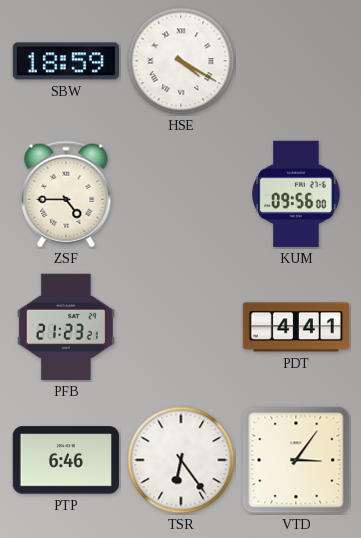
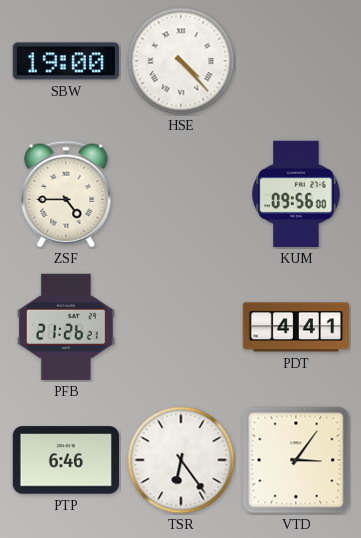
SBW: 18:59 -> 19:00 (65, 61)
HSE: 4:20 -> 4:23 (181, 61)
PFB: 21:23 -> 21:26 (66, 327)
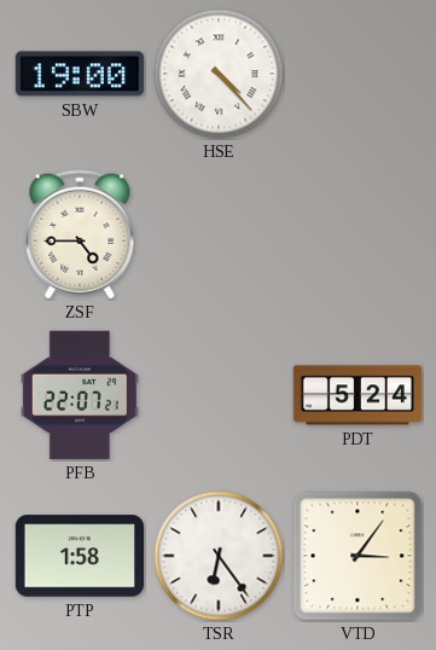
KUM: 09:56 -> none (296, 194)
PFB: 21:26 -> 22:07 (80, 395)
PDT: 4:41 -> 5:24 (356, 395)
PTP: 6:46 -> 1:58 (79, 556)
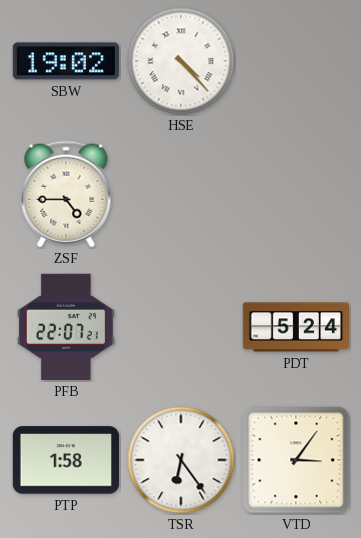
SBW: 19:00 -> 19:02 (65, 61)
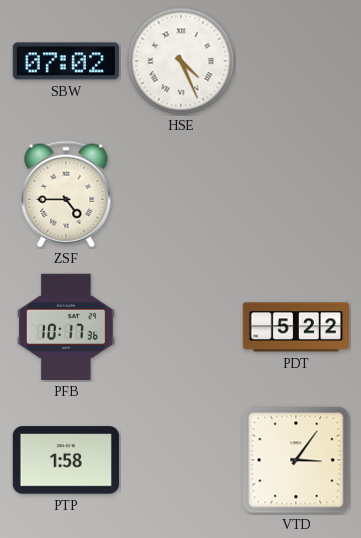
SBW: 19:02 -> 07:02 (65, 61)
HSE: 4:23 -> 4:26 (181, 61)
PFB: 22:07 -> 10:17 (66, 327)
PDT: 5:24 -> 5:22 (295, 327)
TSR: 6:24 -> none (181, 460)
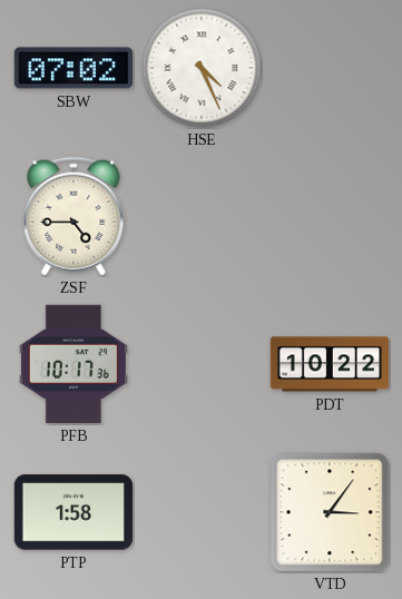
PDT: 5:22 -> 10:22 (329, 364)
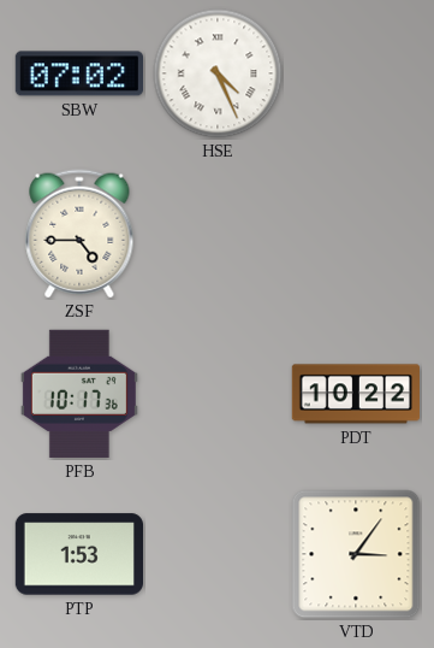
PTP: 1:58 -> 1:53 (78, 554)
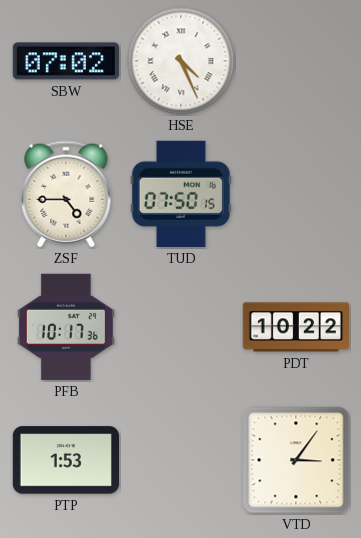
TUD: none -> 07:50 (181, 194)
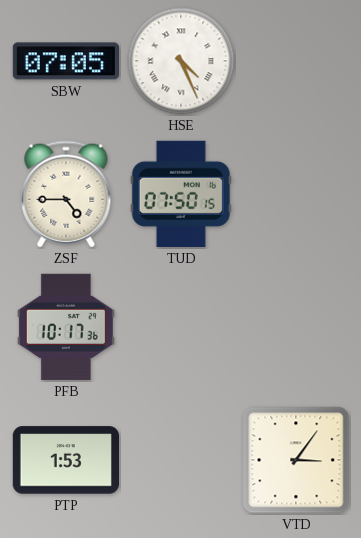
SBW: 07:02 -> 07:05 (65, 61)
PDT: 10:22 -> none (295, 327)
